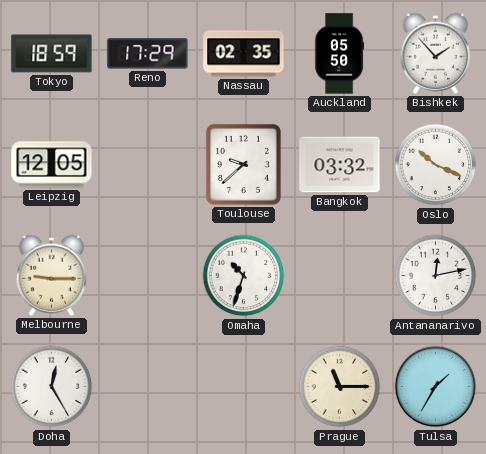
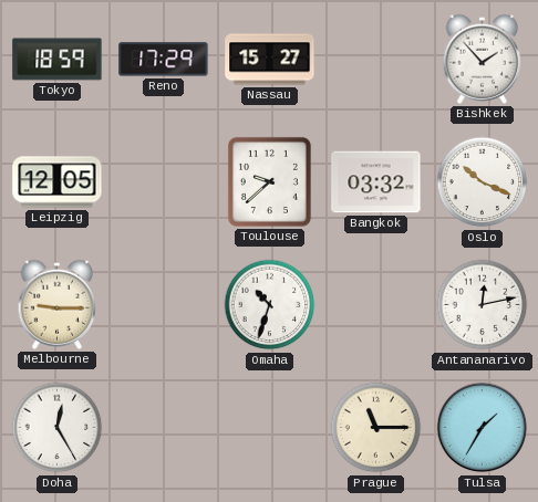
Nassau: 02:35 -> 15:27 (270, 60)
Auckland: 05:50 -> none (339, 54)
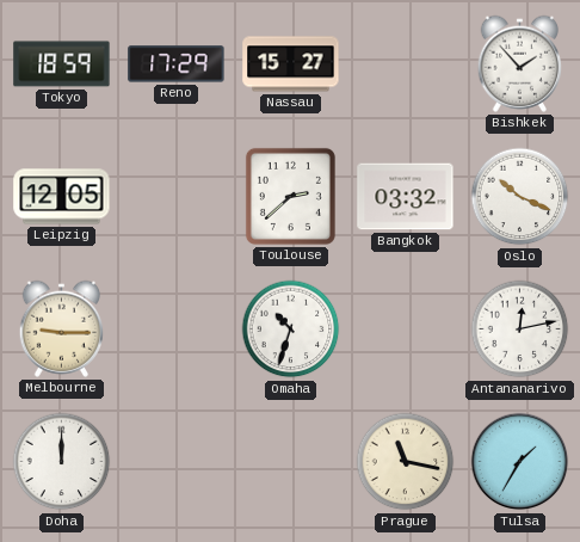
Toulouse: 9:38 -> 2:38 (290, 196)
Doha: 12:25 -> 12:00 (62, 462)
Prague: 11:15 -> 11:17 (406, 462)
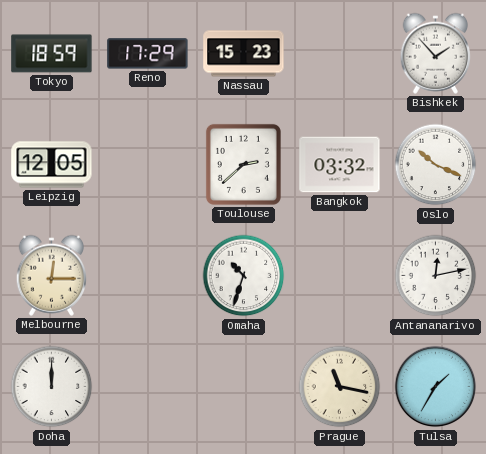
Nassau: 15:27 -> 15:23 (244, 54)
Melbourne: 9:15 -> 12:15 (52, 275)
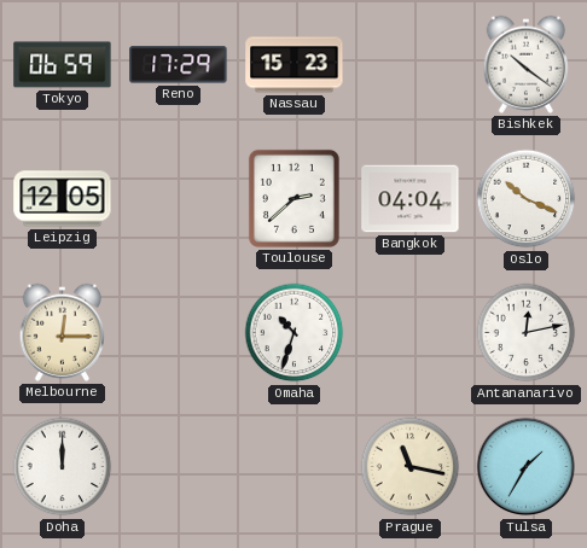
Tokyo: 18:59 -> 06:59 (63, 65)
Bishkek: 1:53 -> 10:21 (527, 64)
Bangkok: 03:32 -> 04:04 (411, 199)
